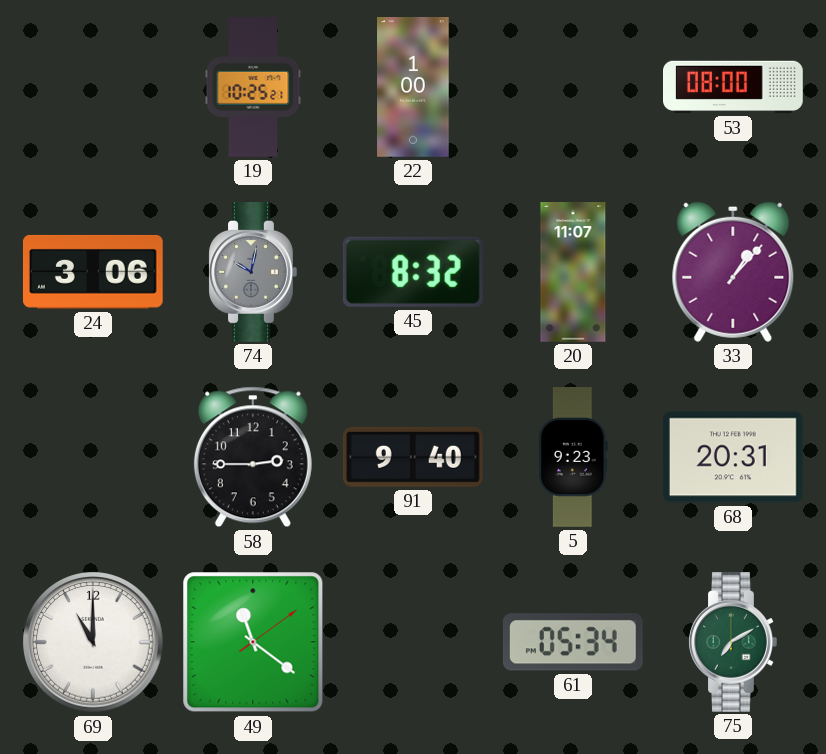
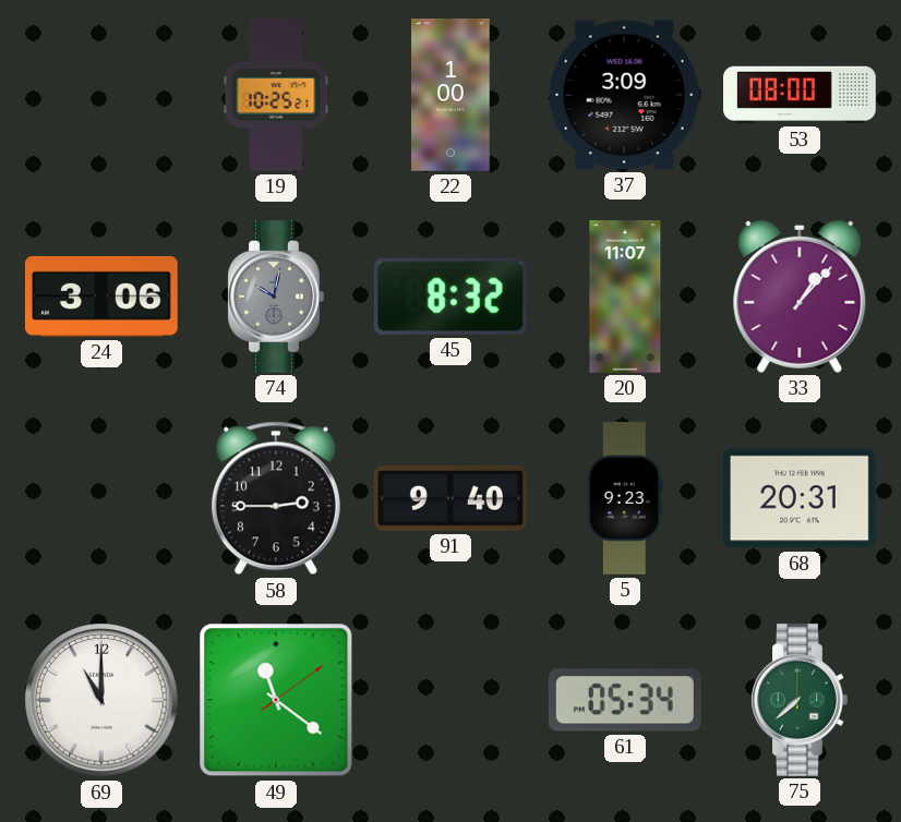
37: none -> 3:09 (625, 95)
75: 7:10 -> 7:38 (800, 701)
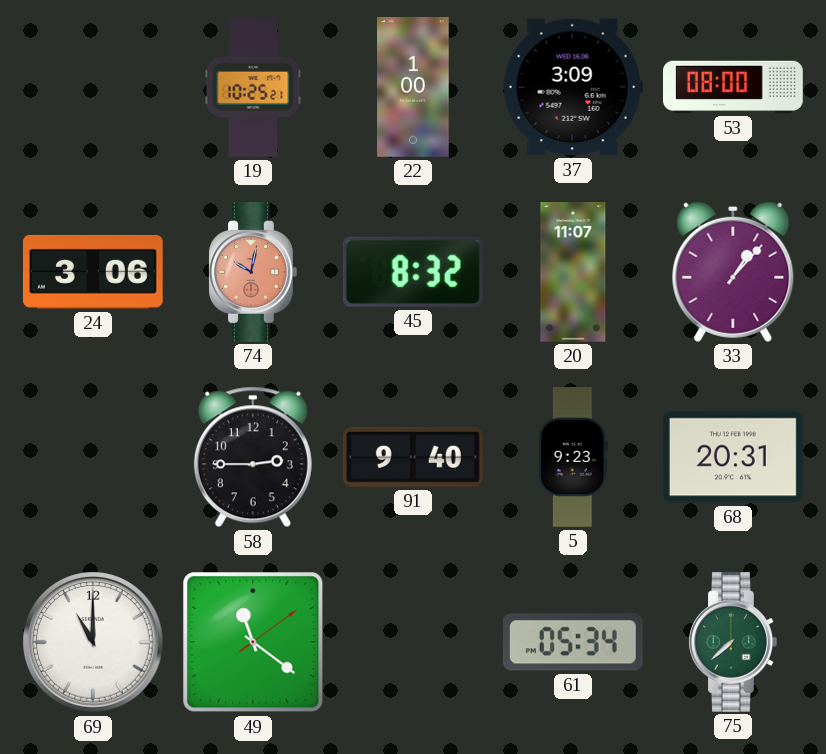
74 dial: grey -> salmon (253, 273)
